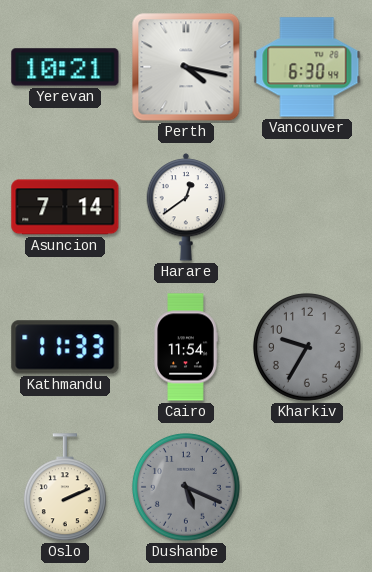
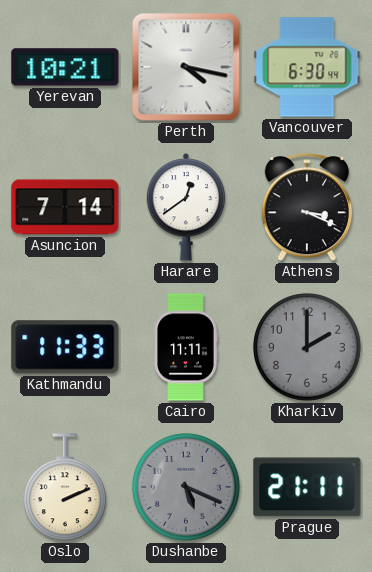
Athens: none -> 3:19 (307, 208)
Cairo: 11:54 -> 11:11 (186, 347)
Kharkiv: 9:35 -> 2:00 (307, 347)
Prague: none -> 21:11 (307, 487)
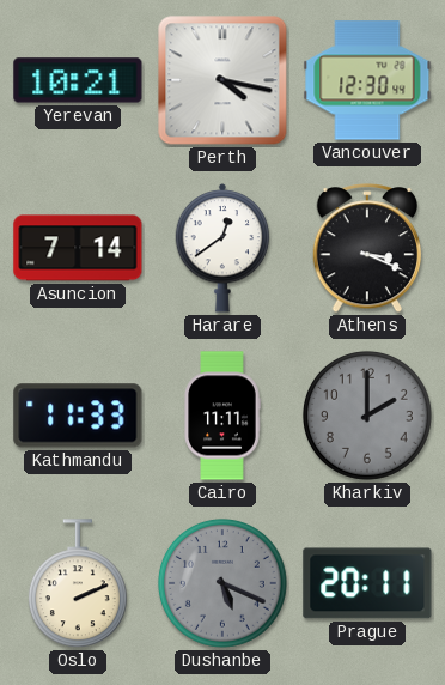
Vancouver: 6:30 -> 12:30 (367, 80)
Prague: 21:11 -> 20:11 (367, 583)
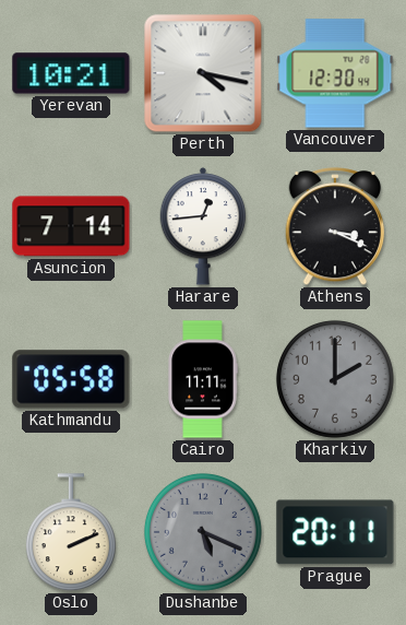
Harare: 12:39 -> 12:44 (203, 226)
Kathmandu: 11:33 -> 05:58 (71, 379)
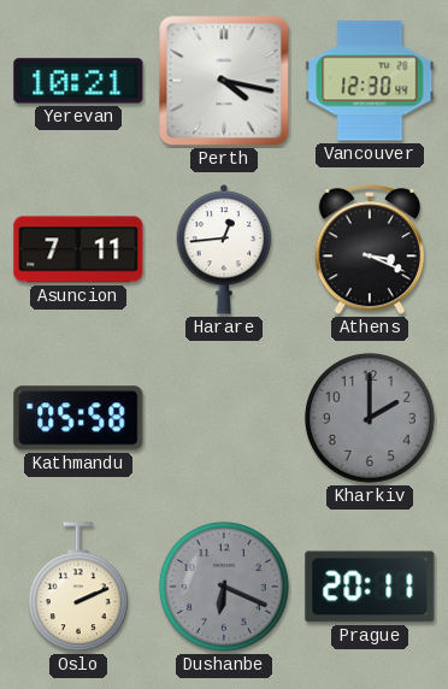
Asuncion: 7:14 -> 7:11 (78, 249)
Cairo: 11:11 -> none (203, 379)
Dushanbe: 5:19 -> 6:19 (224, 587)
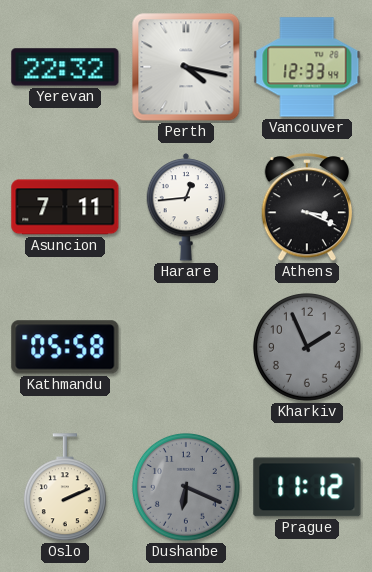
Yerevan: 10:21 -> 22:32 (65, 67)
Vancouver: 12:30 -> 12:33 (307, 67)
Kharkiv: 2:00 -> 1:56 (307, 347)
Prague: 20:11 -> 11:12 (307, 487)
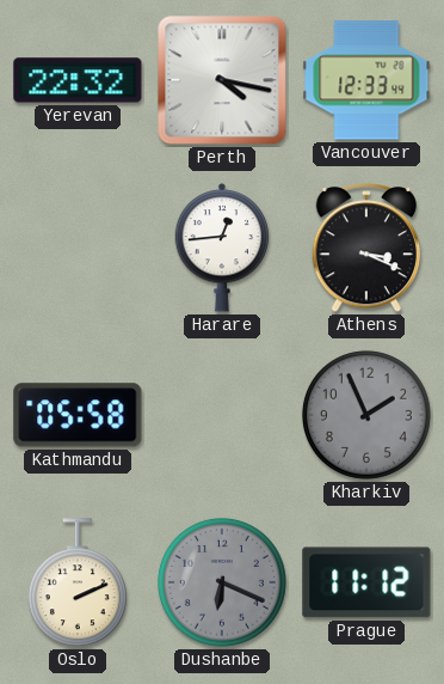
Asuncion: 7:11 -> none (65, 207)
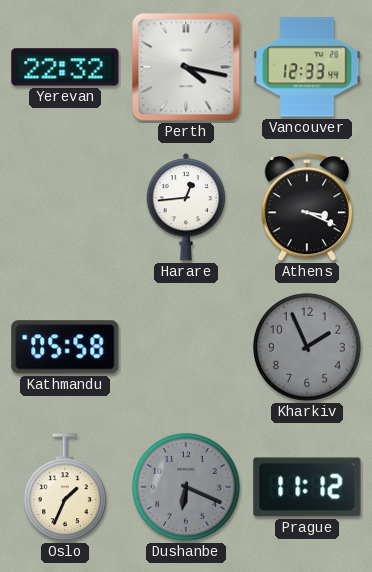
Oslo: 2:11 -> 1:34 (65, 488)
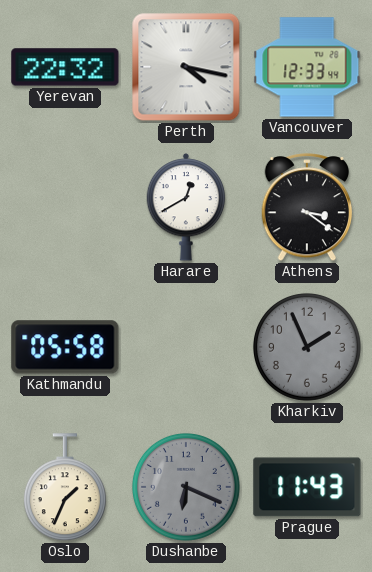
Harare: 12:44 -> 12:40 (186, 207)
Athens: 3:19 -> 3:21 (307, 208)
Prague: 11:12 -> 11:43 (307, 487)
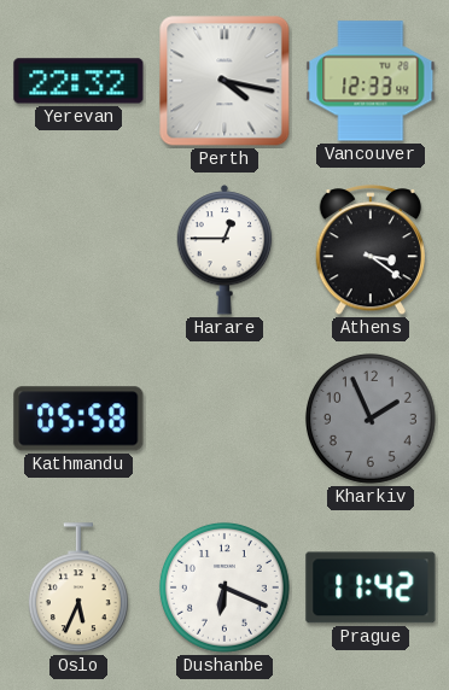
Harare: 12:40 -> 12:45 (224, 250)
Oslo: 1:34 -> 5:34 (78, 589)
Dushanbe dial: grey -> white (224, 587)
Prague: 11:43 -> 11:42 (371, 587)
